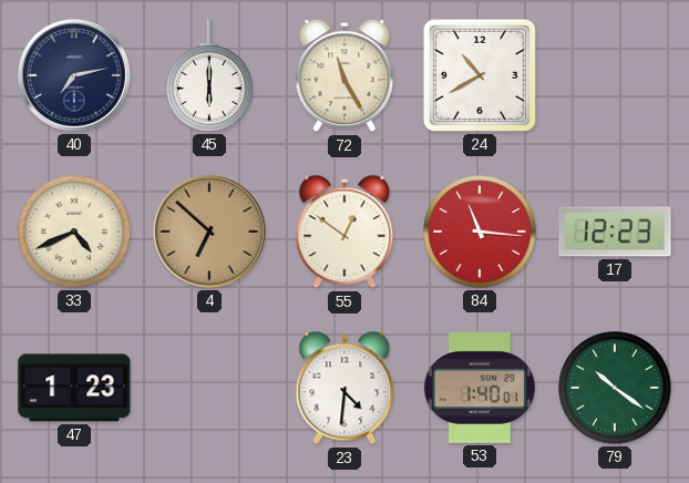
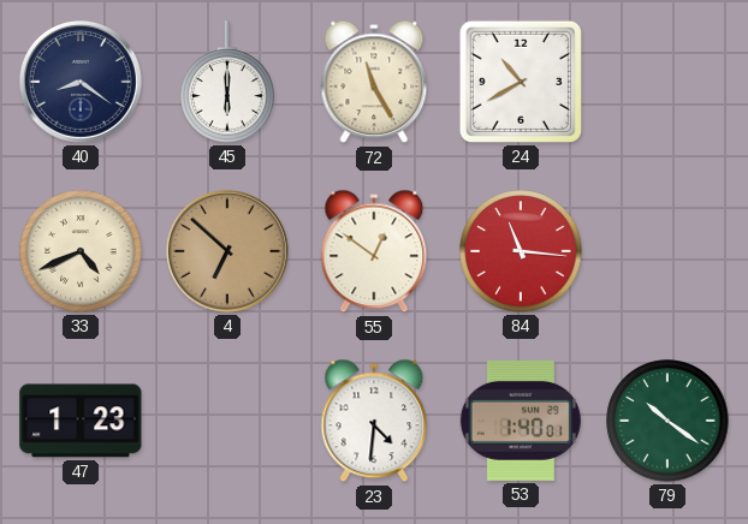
40: 7:13 -> 8:21 (82, 83)
17: 12:23 -> none (615, 232)
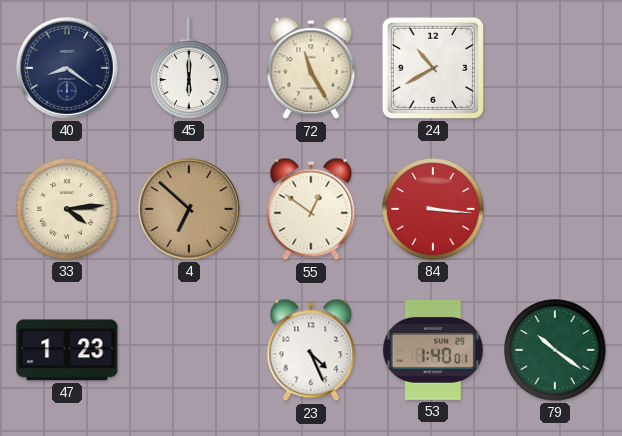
33: 4:41 -> 4:14 (67, 209)
84: 11:16 -> 3:16 (433, 209)
23: 4:31 -> 4:26 (311, 350)
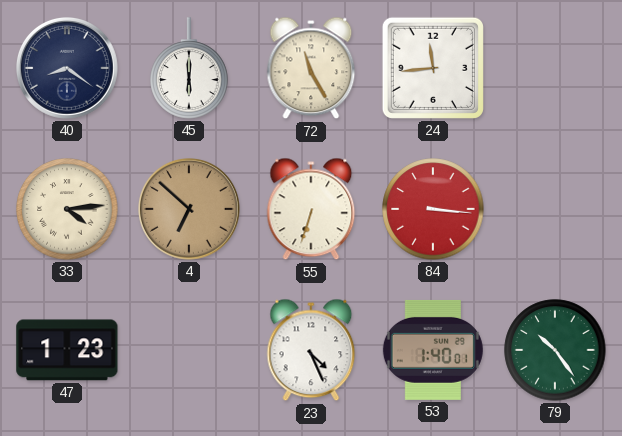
24: 10:40 -> 11:44 (433, 68)
55: 12:51 -> 6:33 (311, 209)
79: 10:21 -> 10:24 (555, 350)
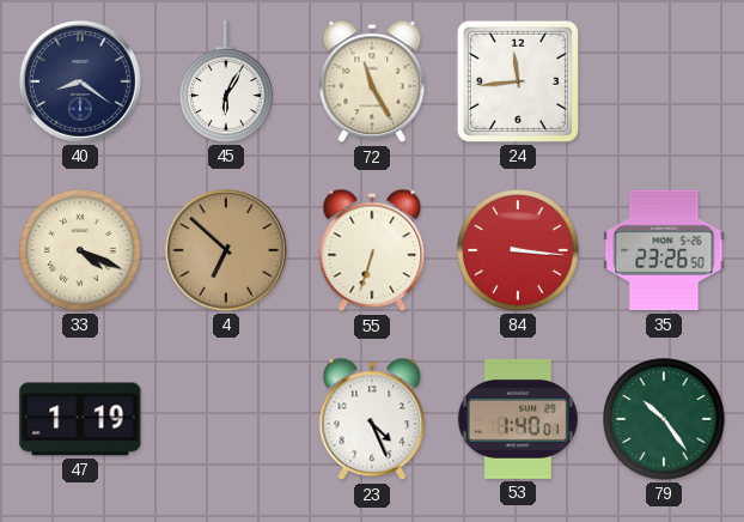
45: 6:00 -> 6:05 (226, 81)
33: 4:14 -> 4:19 (80, 250)
35: none -> 23:26 (664, 250)
47: 1:23 -> 1:19 (80, 419)
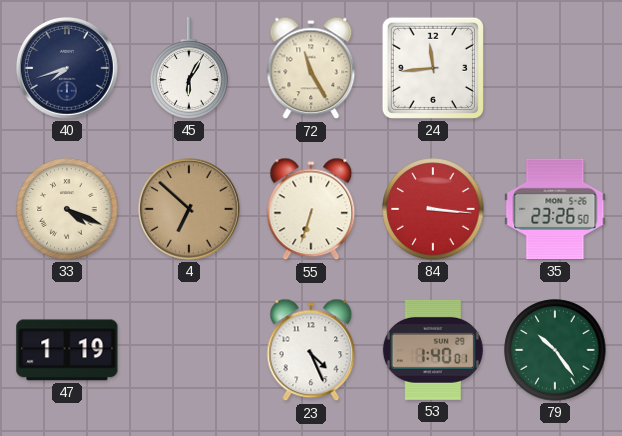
40: 8:21 -> 7:42 (68, 69)
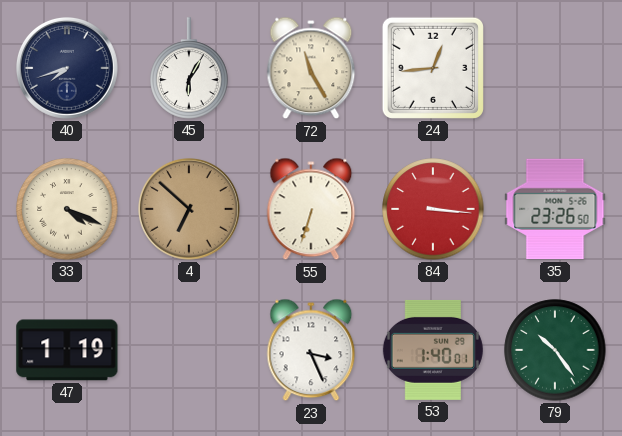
24: 11:44 -> 12:44 (433, 68)
23: 4:26 -> 3:26 (311, 350)
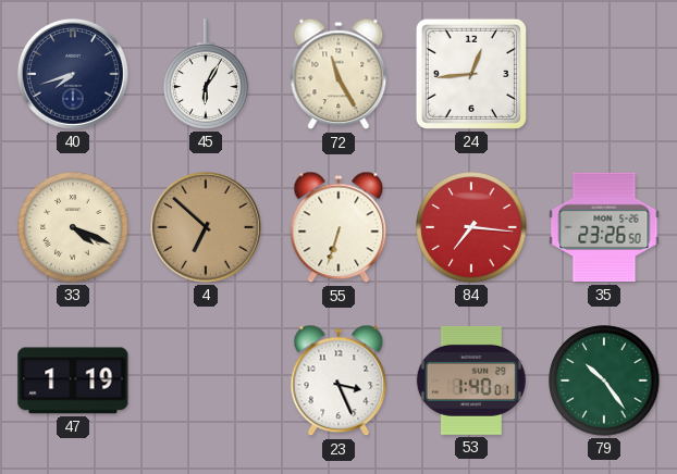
84: 3:16 -> 7:16 (471, 227)
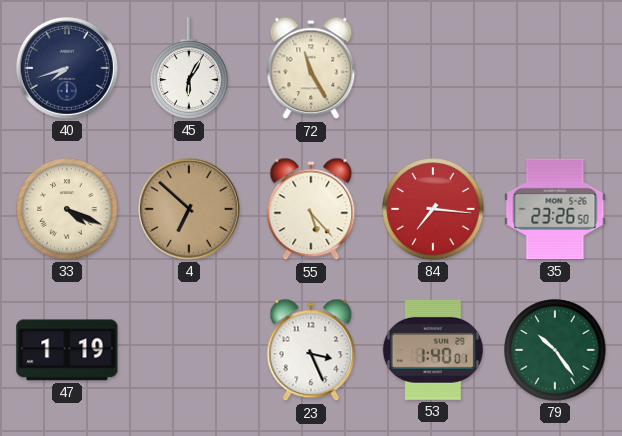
24: 12:44 -> none (471, 74)
55: 6:33 -> 5:23 (311, 209)
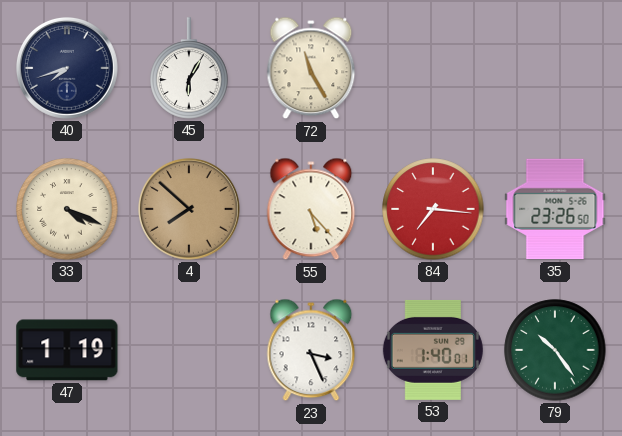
4: 6:52 -> 7:52 (190, 210)
